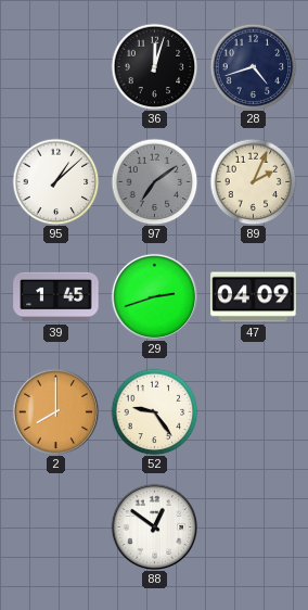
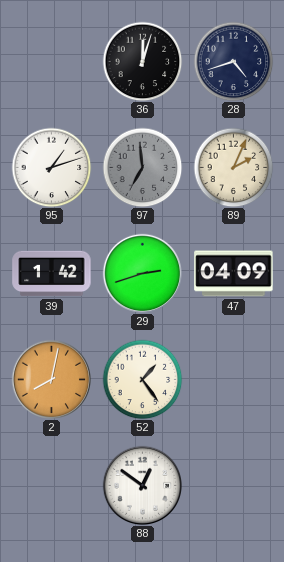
95: 1:08 -> 1:12 (51, 167)
97: 7:09 -> 6:59 (142, 167)
39: 1:45 -> 1:42 (52, 274)
2: 8:00 -> 8:02 (51, 379)
52: 9:24 -> 1:24 (142, 379)
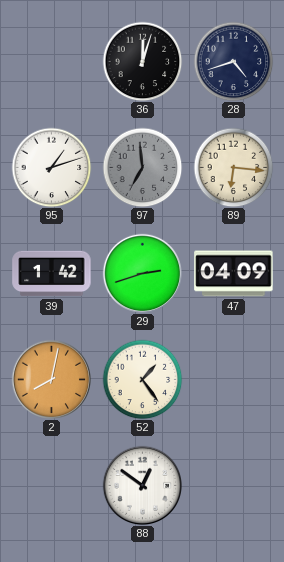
89: 2:04 -> 6:16 (233, 167)
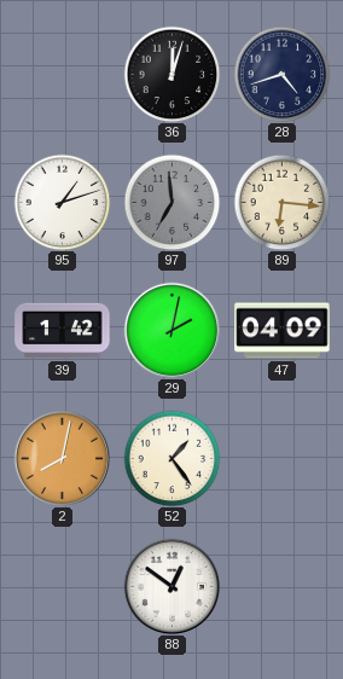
29: 2:42 -> 2:02 (171, 330)
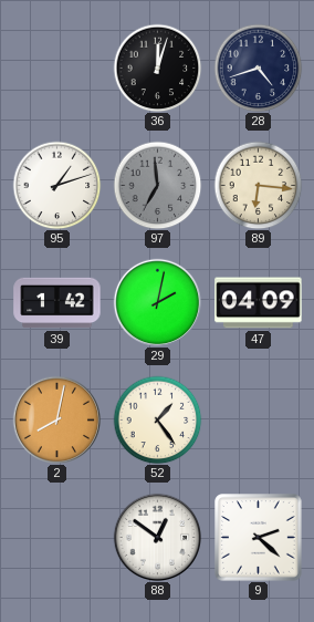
9: none -> 2:22 (259, 538)
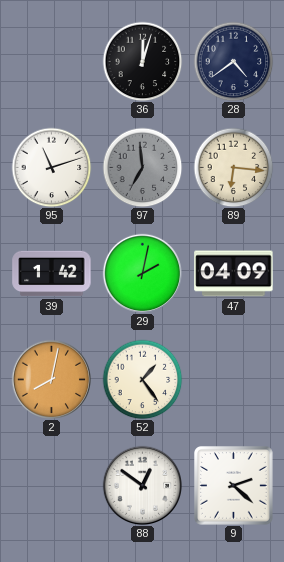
28: 4:42 -> 4:39 (233, 61)
95: 1:12 -> 11:12 (51, 167)
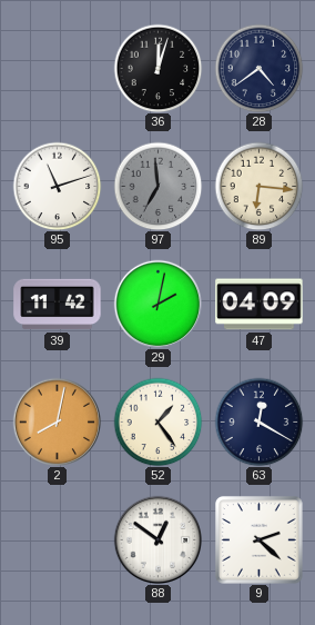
39: 1:42 -> 11:42 (58, 305)
63: none -> 12:20 (258, 421)
